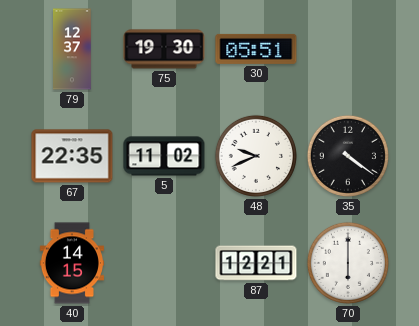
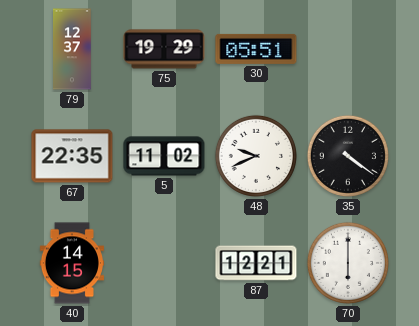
75: 19:30 -> 19:29 (164, 49)
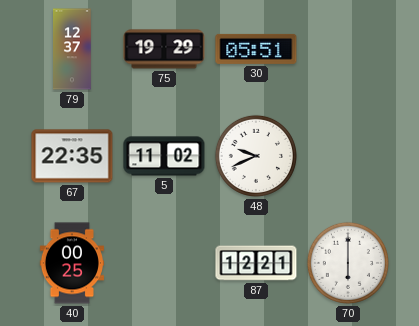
35: 4:21 -> none (348, 156)
40: 14:15 -> 00:25 (71, 263)
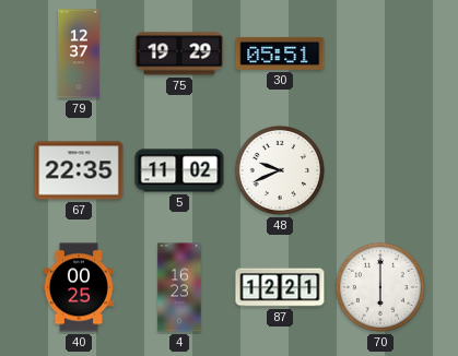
4: none -> 16:23 (179, 287)
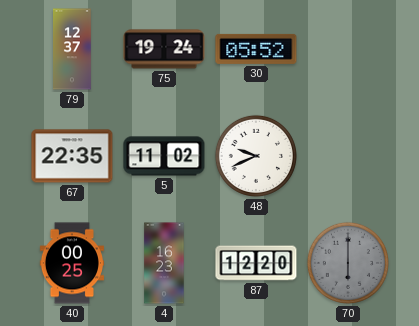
75: 19:29 -> 19:24 (164, 49)
30: 05:51 -> 05:52 (256, 49)
87: 12:21 -> 12:20 (256, 263)
70 dial: white -> grey (348, 263)
